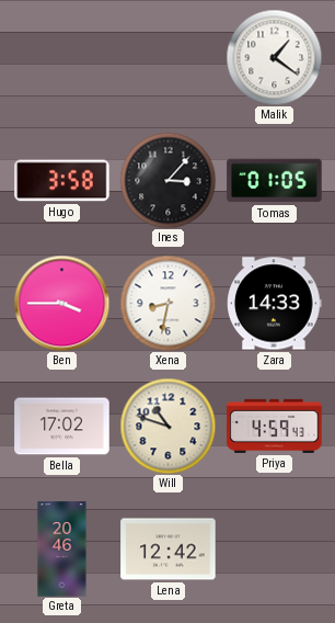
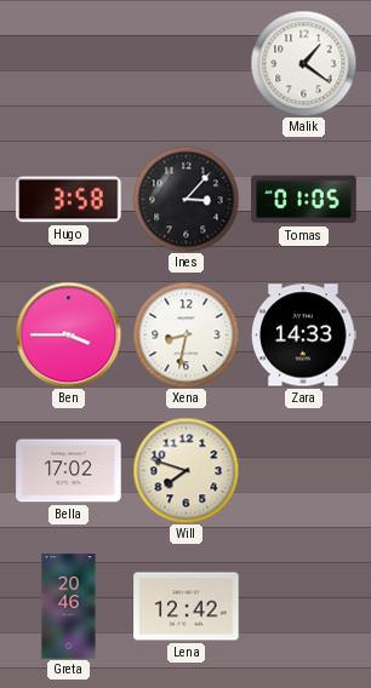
Will: 10:48 -> 7:48 (185, 470)
Priya: 4:59 -> none (275, 426)
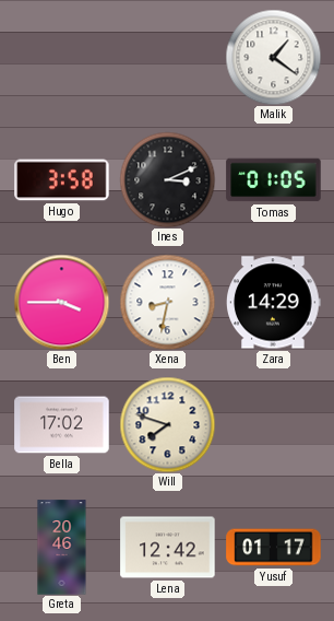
Ines: 3:07 -> 3:11 (167, 179)
Zara: 14:33 -> 14:29 (274, 303)
Yusuf: none -> 01:17 (274, 548)
